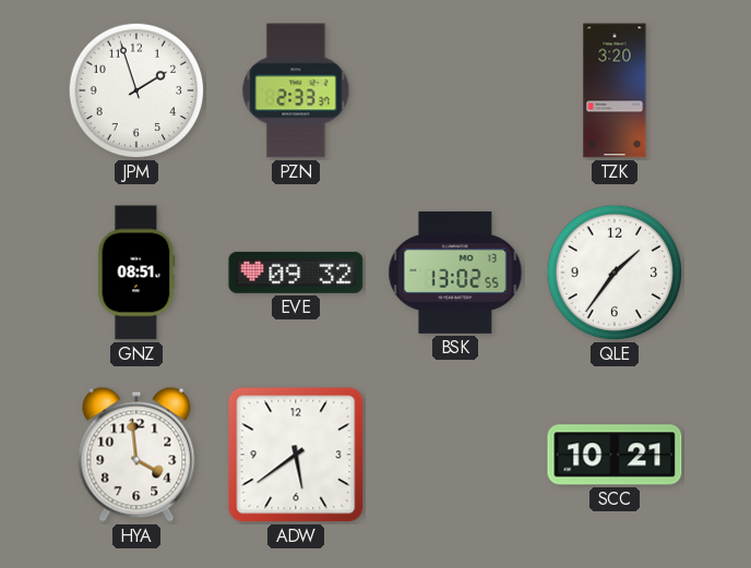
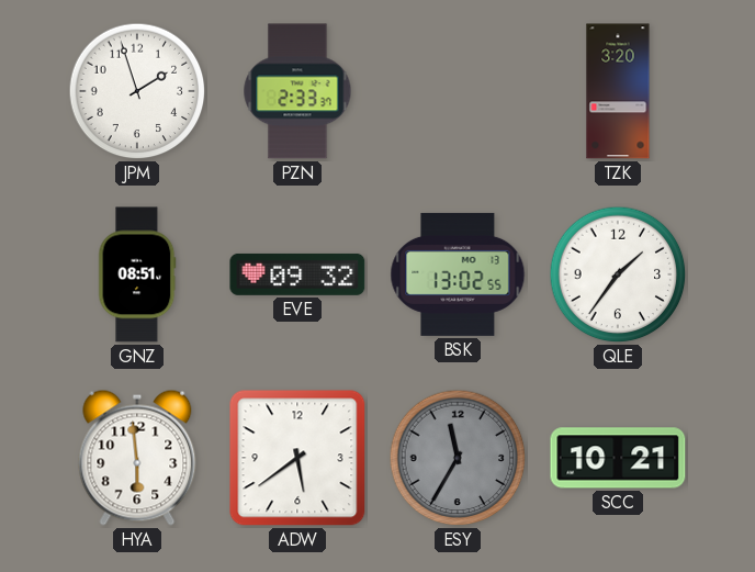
HYA: 3:59 -> 5:59 (137, 458)
ESY: none -> 11:35 (458, 458)
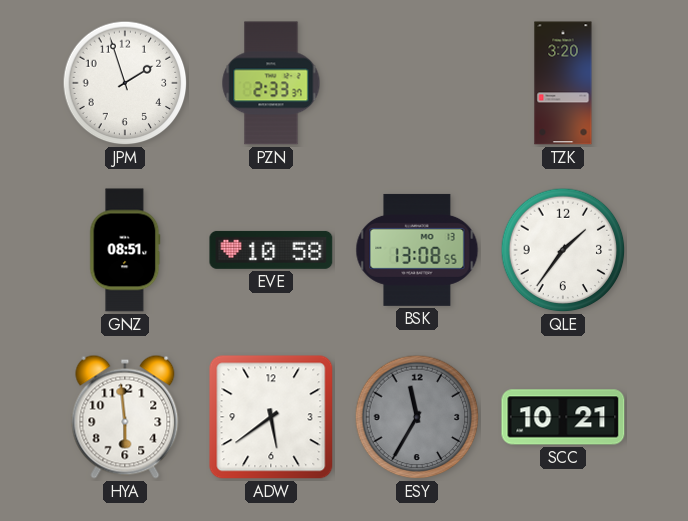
EVE: 09:32 -> 10:58 (271, 250)
BSK: 13:02 -> 13:08 (417, 250)
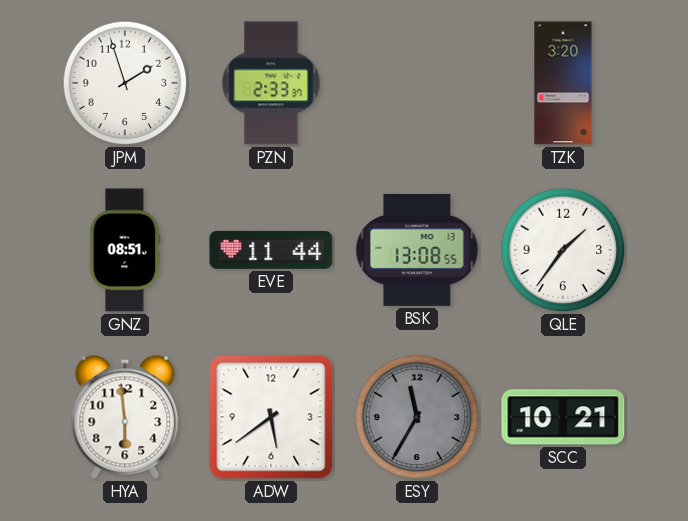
EVE: 10:58 -> 11:44 (271, 250)
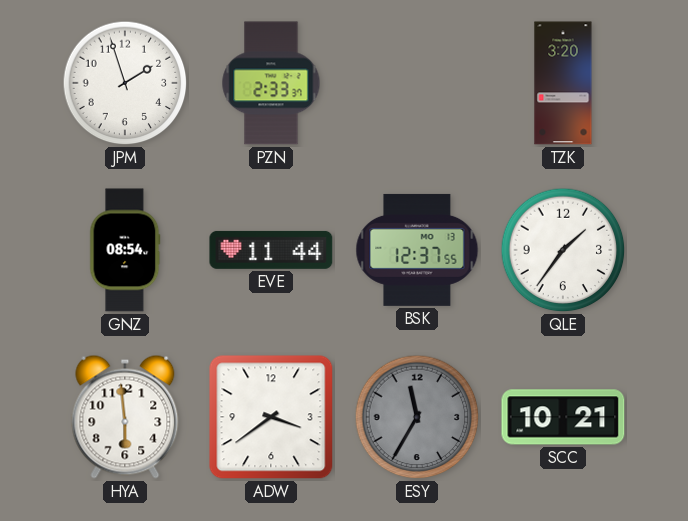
GNZ: 08:51 -> 08:54 (125, 250)
BSK: 13:08 -> 12:37 (417, 250)
ADW: 5:39 -> 3:39 (271, 417)
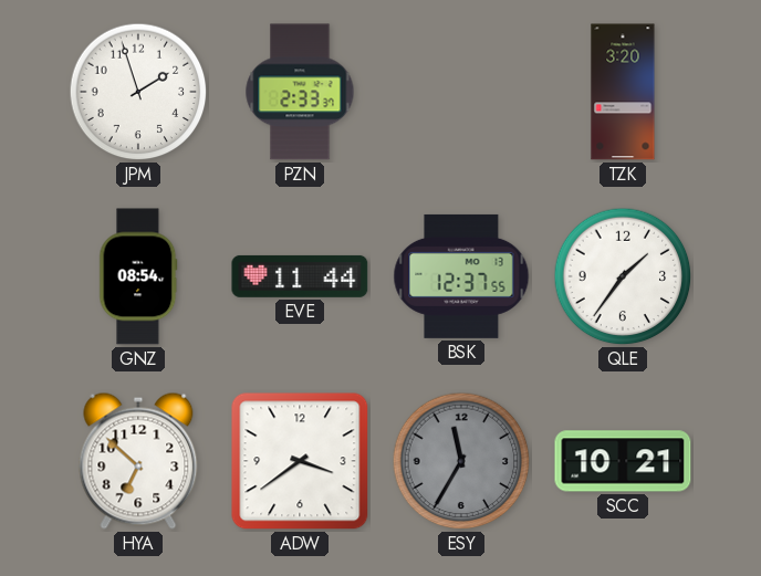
HYA: 5:59 -> 6:52 (138, 461)
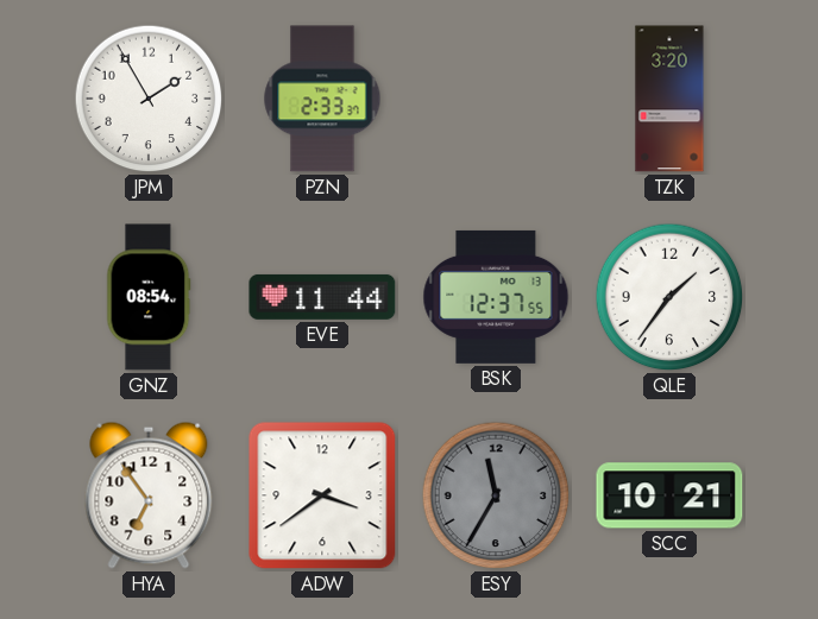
JPM: 1:57 -> 1:55 (149, 99)
HYA: 6:52 -> 6:54 (149, 495)
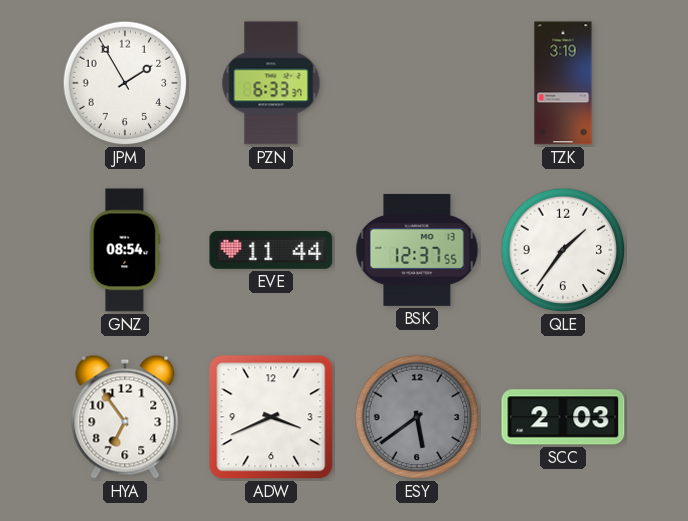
PZN: 2:33 -> 6:33 (271, 83)
TZK: 3:20 -> 3:19 (563, 83)
ADW: 3:39 -> 3:41 (271, 417)
ESY: 11:35 -> 5:39 (417, 417)
SCC: 10:21 -> 2:03 (563, 417)
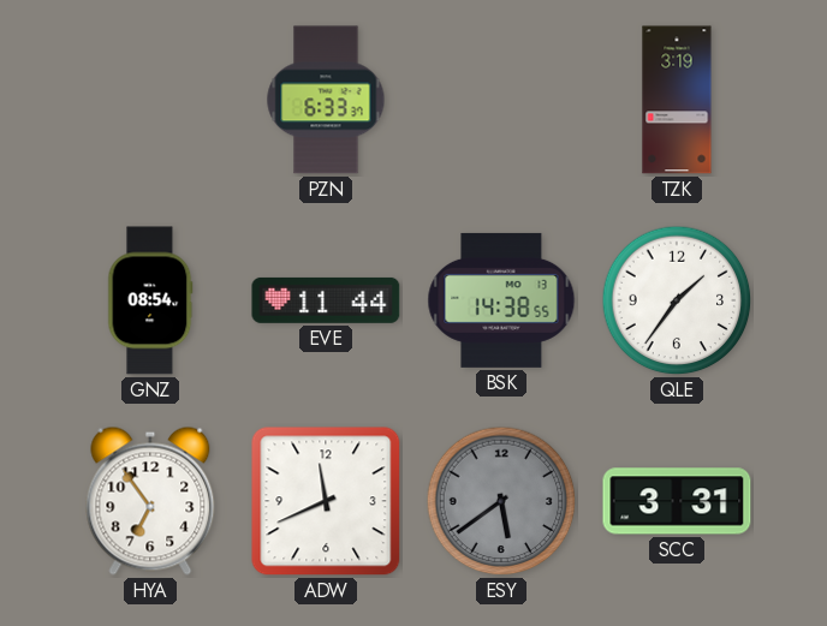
JPM: 1:55 -> none (125, 83)
BSK: 12:37 -> 14:38 (501, 300)
ADW: 3:41 -> 11:41 (326, 501)
SCC: 2:03 -> 3:31 (677, 501)
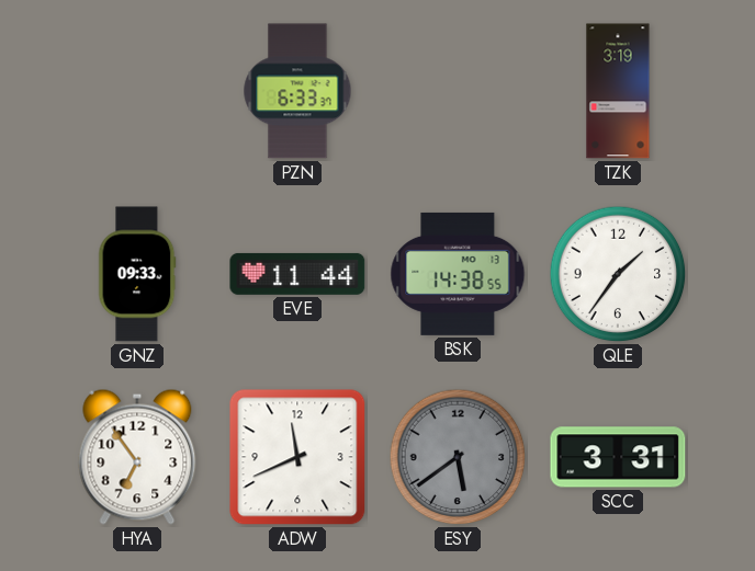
GNZ: 08:54 -> 09:33 (137, 274)
